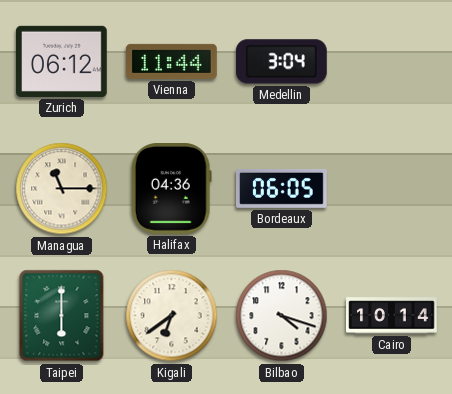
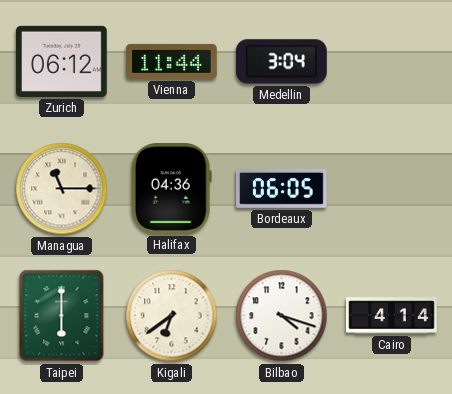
Cairo: 10:14 -> 4:14 (392, 316)
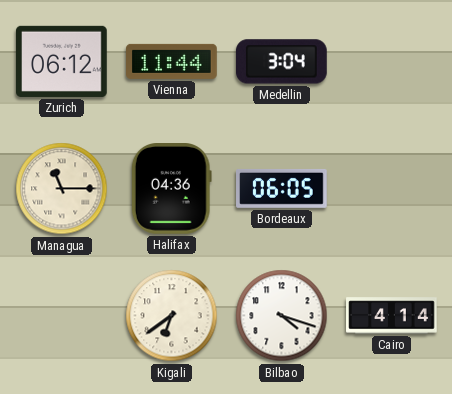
Taipei: 6:00 -> none (62, 316)
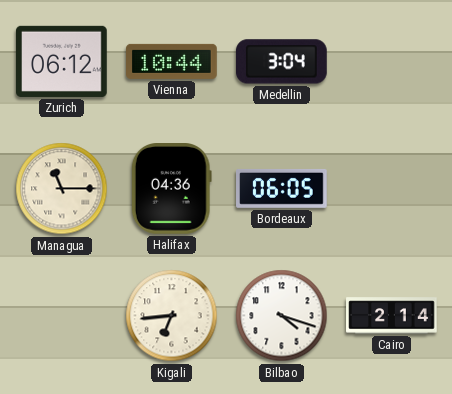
Vienna: 11:44 -> 10:44 (172, 61)
Kigali: 6:39 -> 6:44 (172, 316)
Cairo: 4:14 -> 2:14 (392, 316)
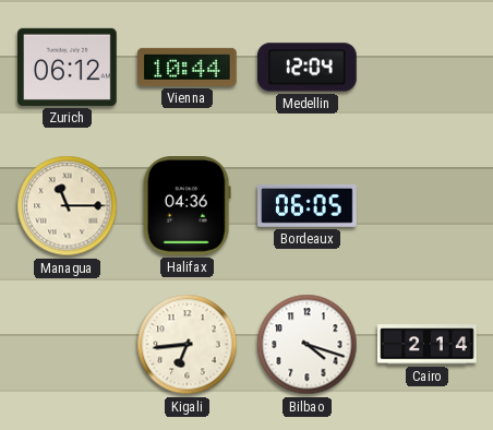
Medellin: 3:04 -> 12:04 (308, 68)
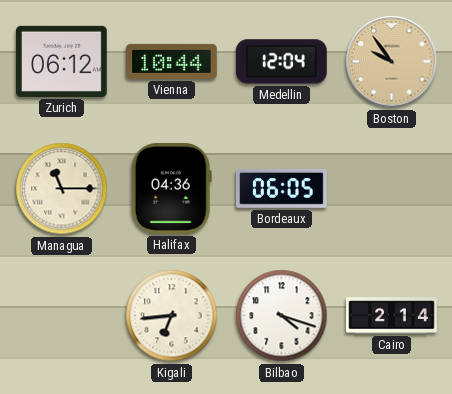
Boston: none -> 9:54 (392, 62)
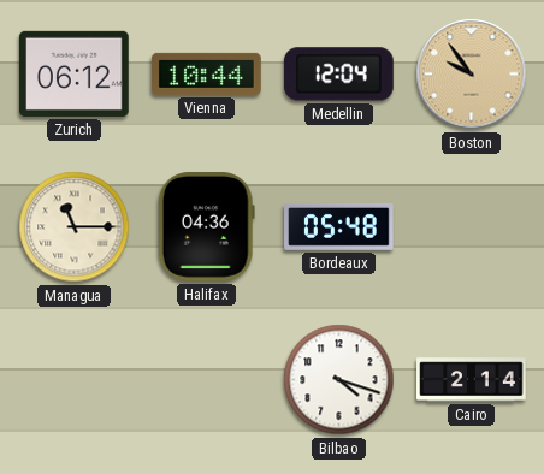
Bordeaux: 06:05 -> 05:48 (339, 226)
Kigali: 6:44 -> none (172, 316)
